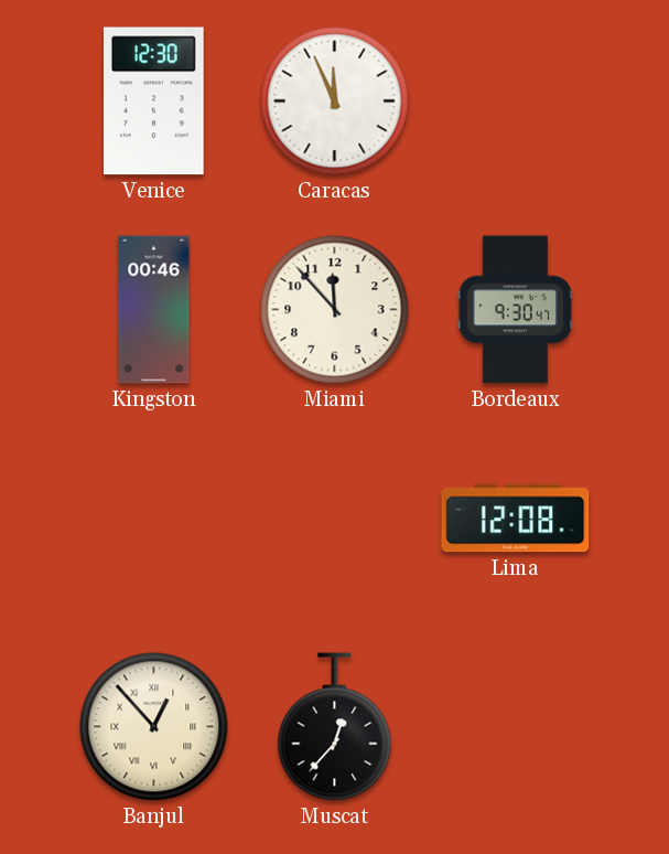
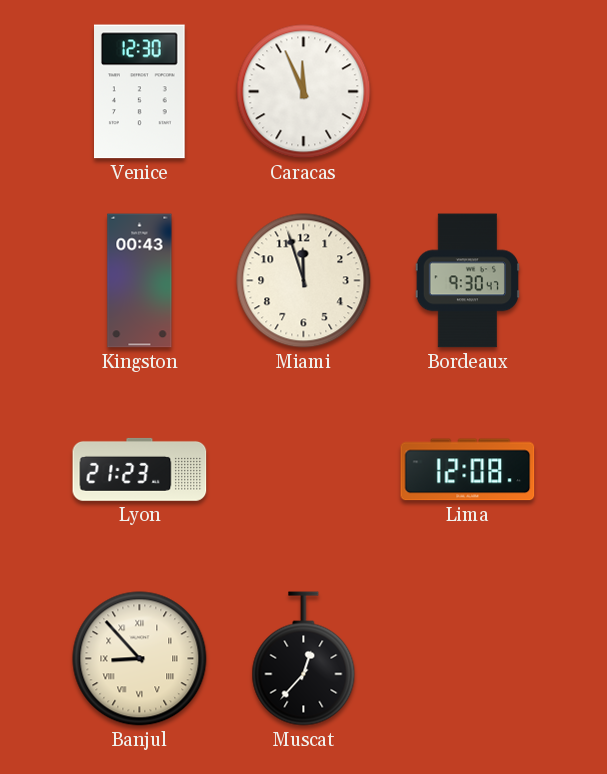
Kingston: 00:46 -> 00:43 (140, 281)
Miami: 11:53 -> 11:57 (304, 281)
Lyon: none -> 21:23 (140, 469)
Banjul: 12:53 -> 8:53 (140, 659)
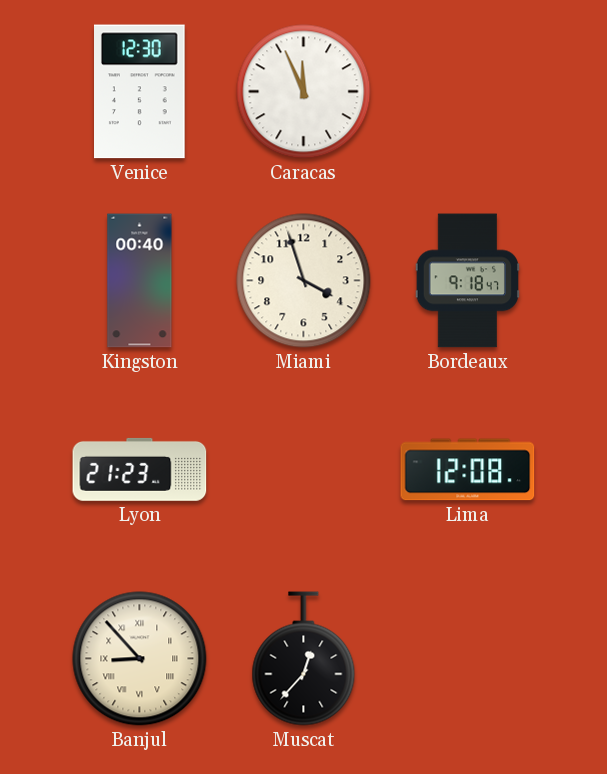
Kingston: 00:43 -> 00:40 (140, 281)
Miami: 11:57 -> 3:57 (304, 281)
Bordeaux: 9:30 -> 9:18 (467, 281)
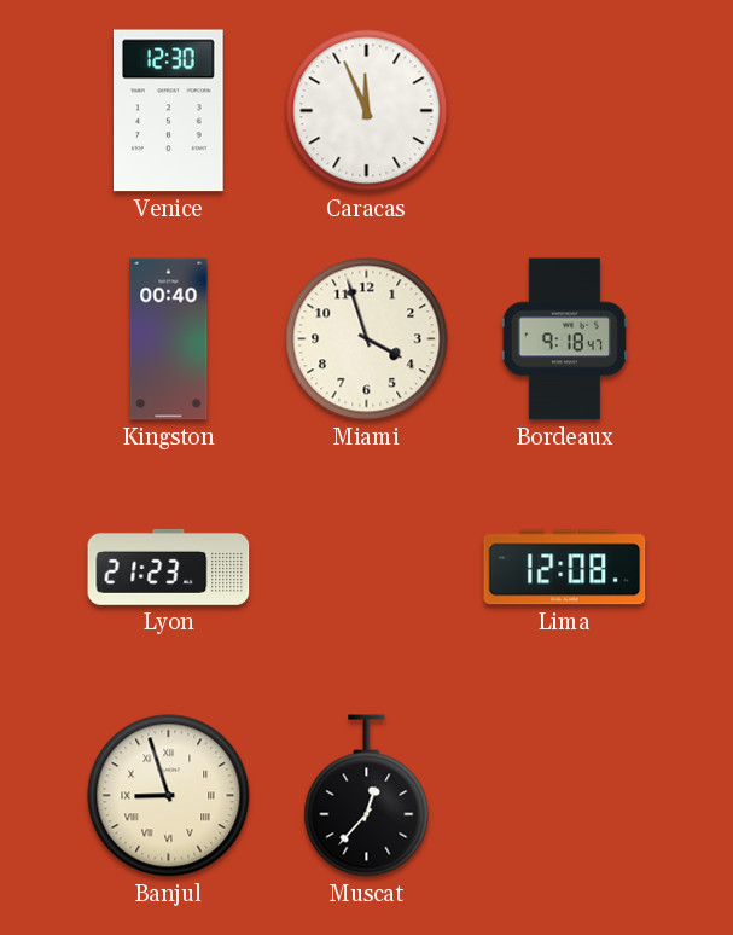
Banjul: 8:53 -> 8:57 (169, 796)
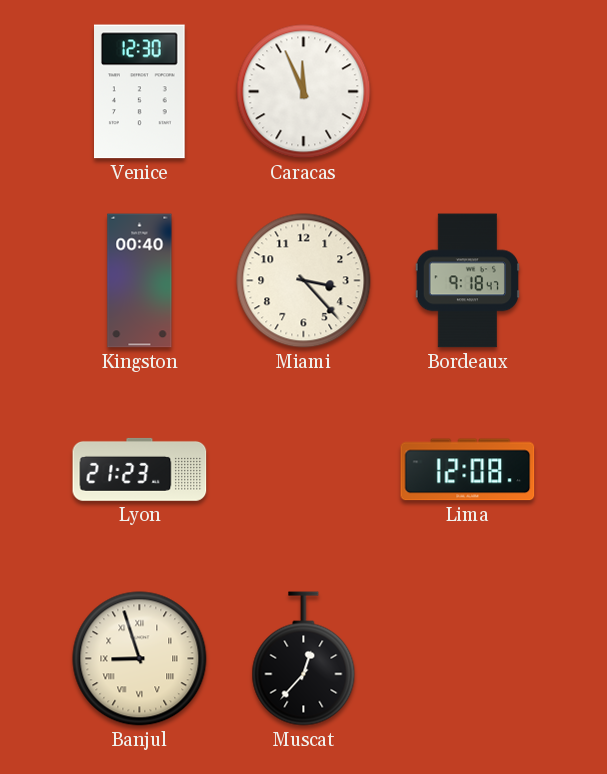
Miami: 3:57 -> 3:23 (304, 281)
